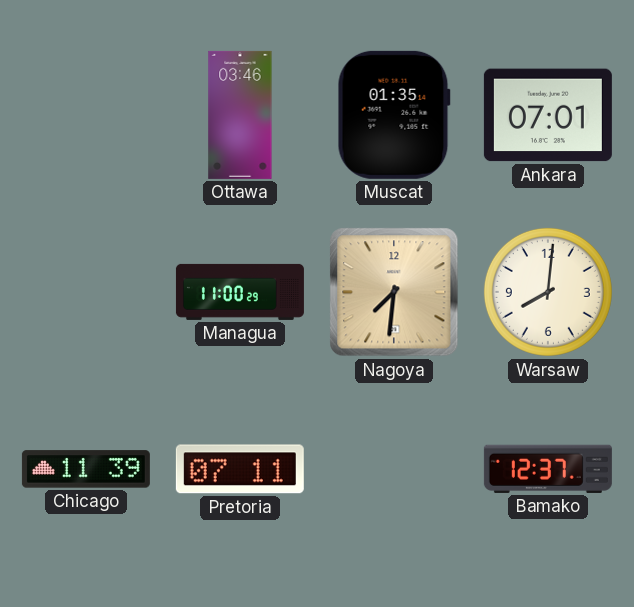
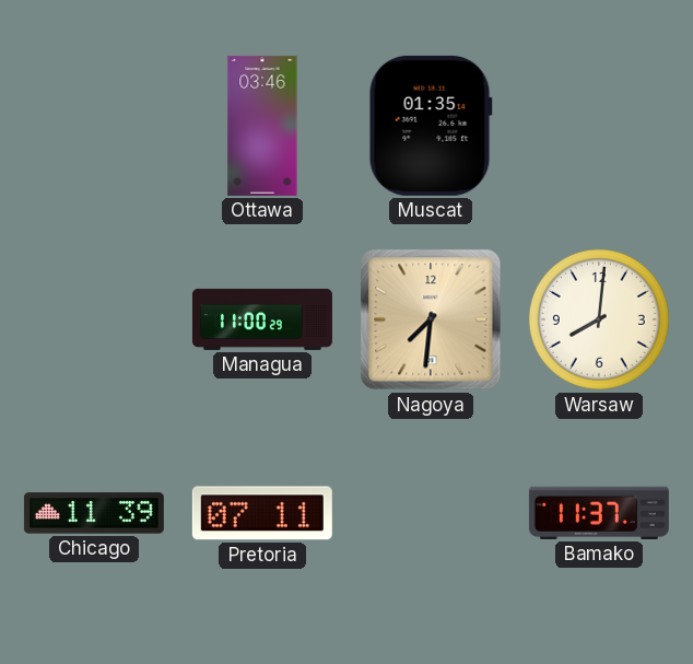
Ankara: 07:01 -> none (548, 115)
Bamako: 12:37 -> 11:37 (599, 513)
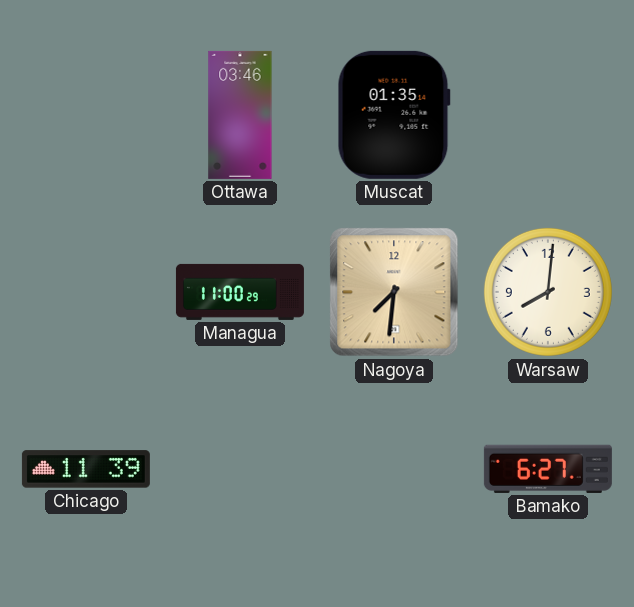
Pretoria: 07:11 -> none (262, 513)
Bamako: 11:37 -> 6:27 (548, 469)
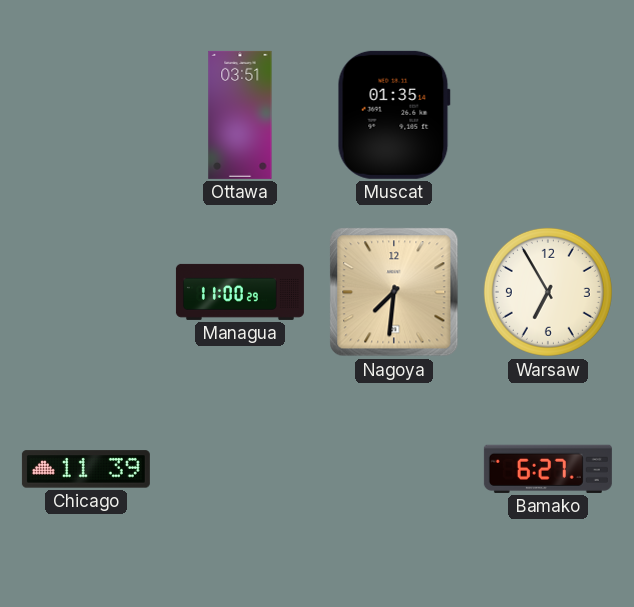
Ottawa: 03:46 -> 03:51 (240, 115)
Warsaw: 8:01 -> 6:55 (548, 292)
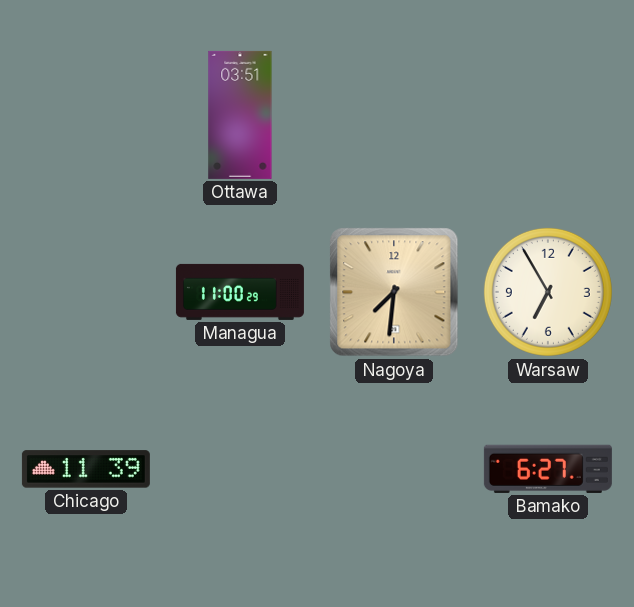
Muscat: 01:35 -> none (394, 115)
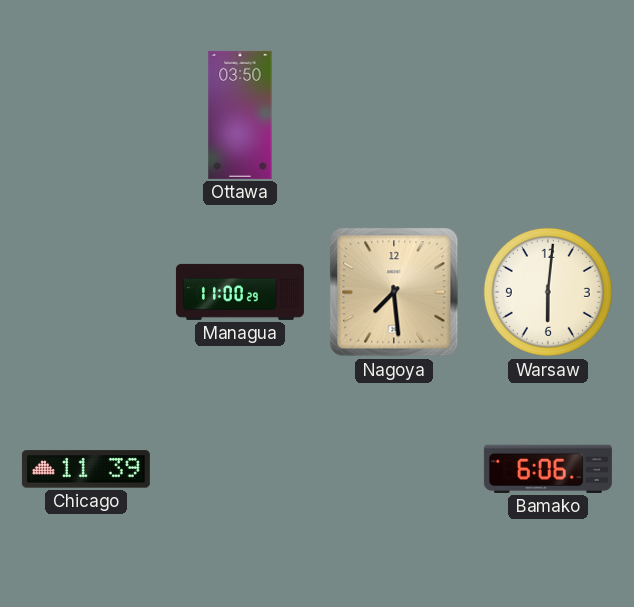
Ottawa: 03:51 -> 03:50 (240, 115)
Nagoya: 7:31 -> 7:29 (394, 292)
Warsaw: 6:55 -> 6:01 (548, 292)
Bamako: 6:27 -> 6:06 (548, 469)
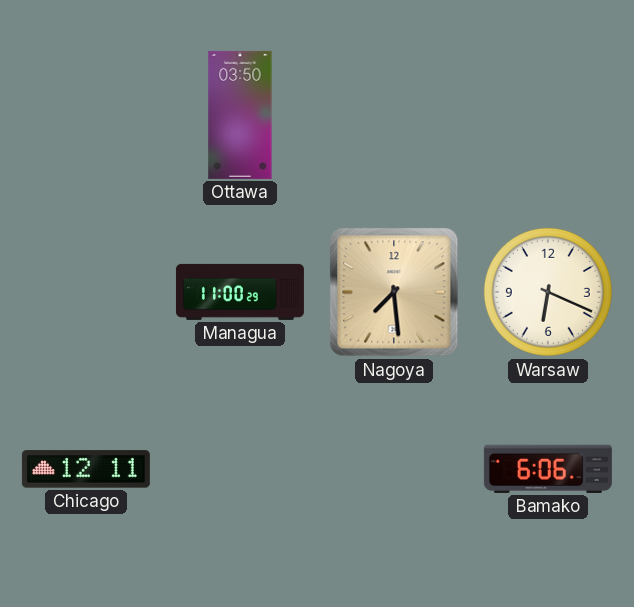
Warsaw: 6:01 -> 6:19 (548, 292)
Chicago: 11:39 -> 12:11 (86, 469)
